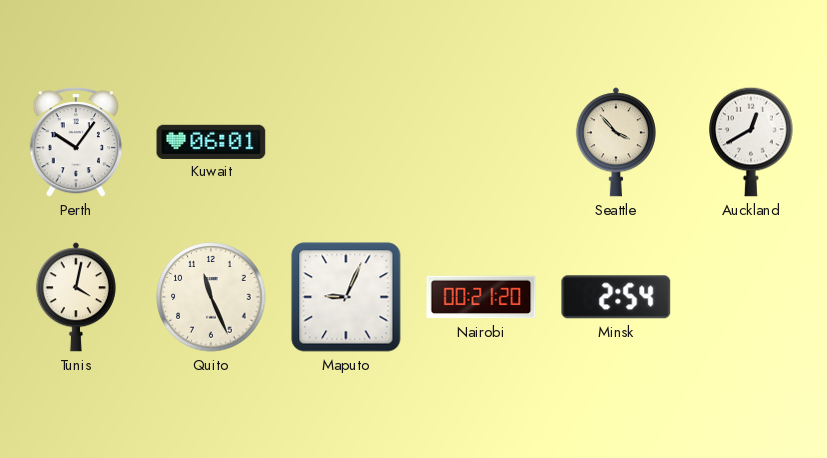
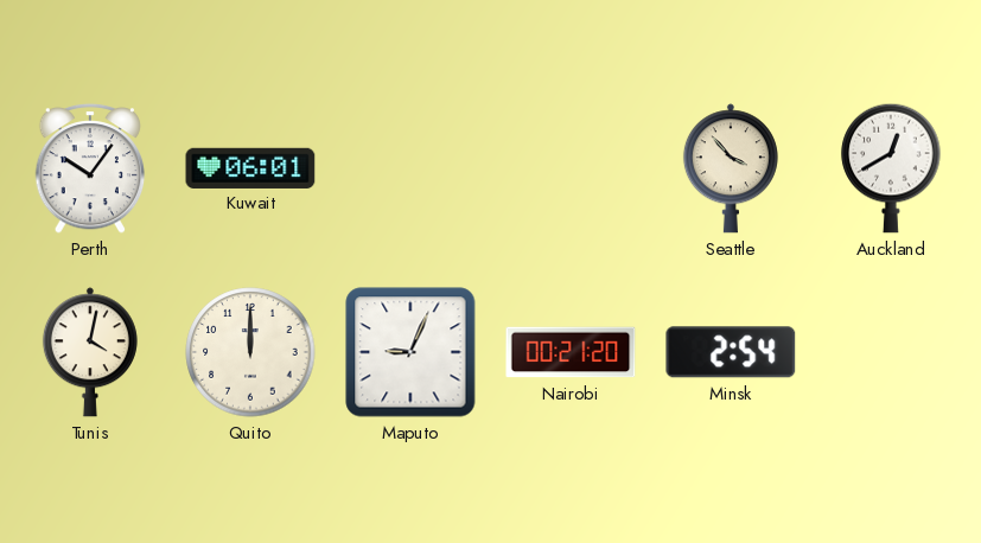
Quito: 11:26 -> 12:00 (250, 352)
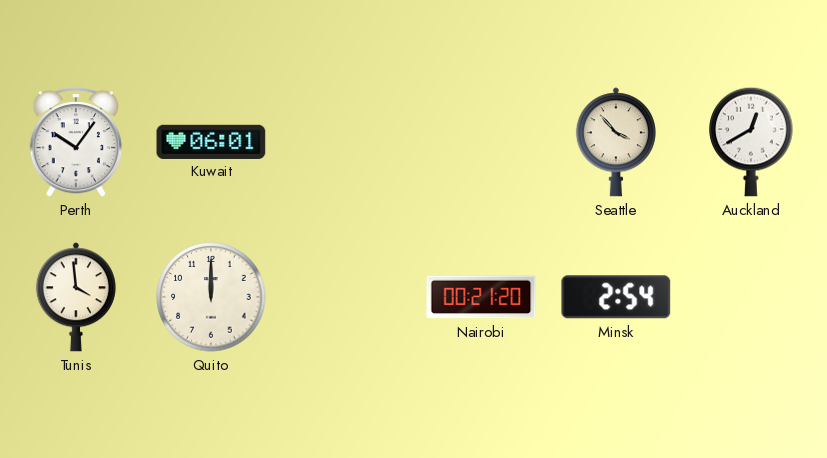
Tunis: 4:02 -> 3:59 (76, 297)
Maputo: 9:04 -> none (410, 352)
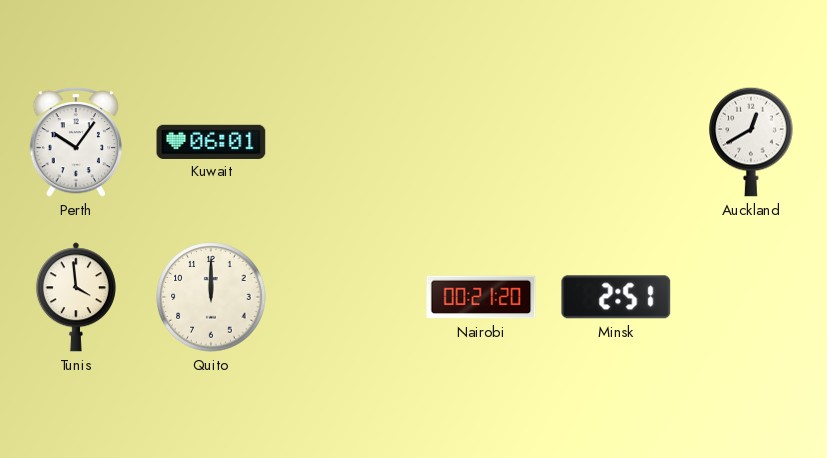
Seattle: 3:53 -> none (616, 142)
Minsk: 2:54 -> 2:51 (616, 297)
